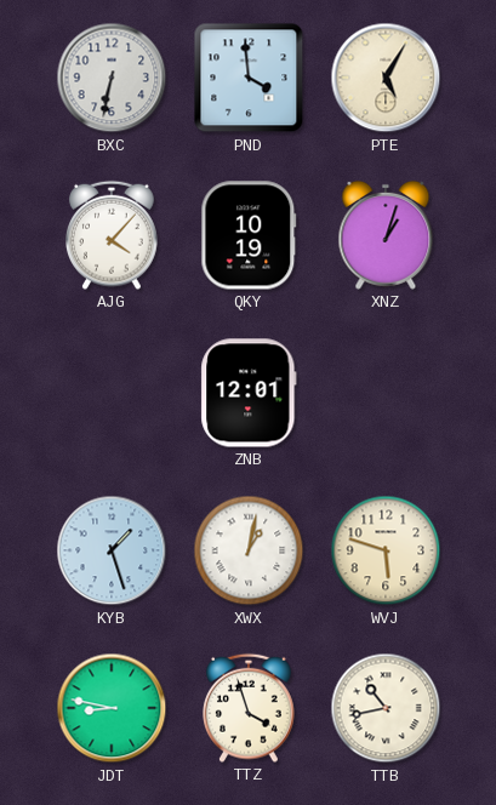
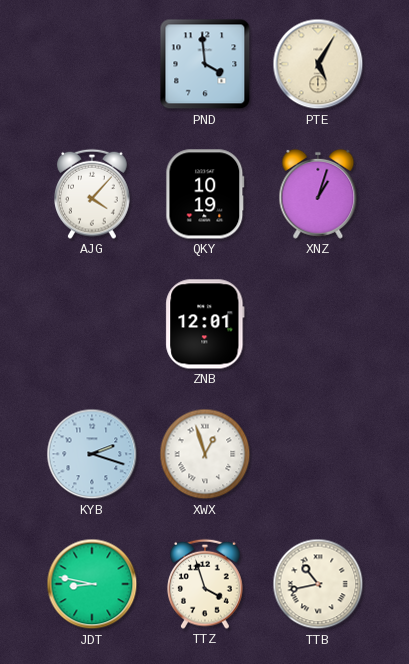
BXC: 6:32 -> none (112, 78)
KYB: 1:27 -> 2:18 (92, 454)
XWX: 1:02 -> 12:57 (205, 454)
WVJ: 5:48 -> none (386, 550)
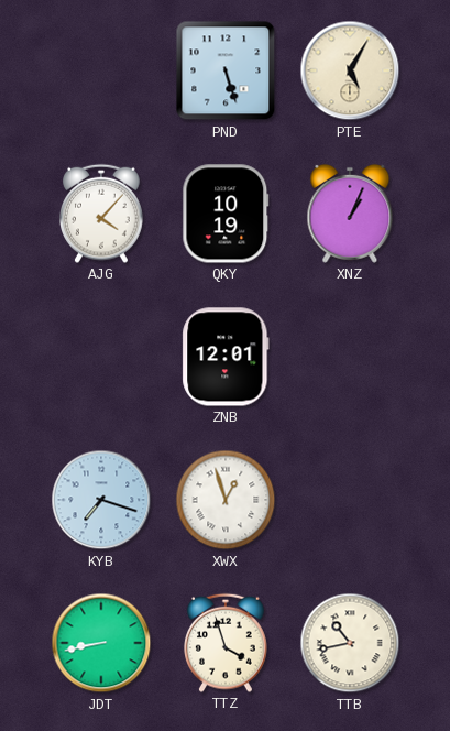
PND: 3:59 -> 5:27 (226, 70)
XNZ: 1:03 -> 1:04 (350, 214)
KYB: 2:18 -> 7:18 (101, 500)
JDT: 8:47 -> 8:43 (101, 643)
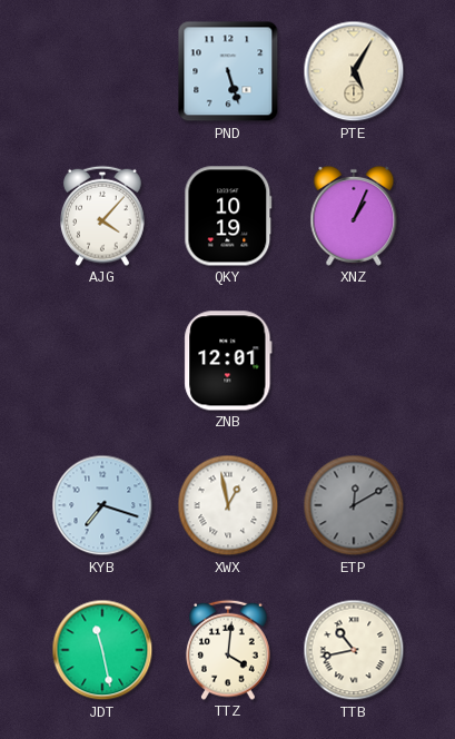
XWX: 12:57 -> 12:58 (228, 505)
ETP: none -> 12:10 (354, 505)
JDT: 8:43 -> 11:28 (102, 650)
TTZ: 3:57 -> 4:01 (229, 650)
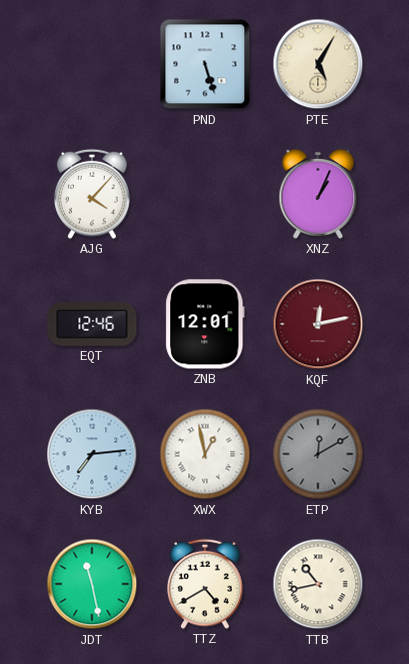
QKY: 10:19 -> none (228, 216)
EQT: none -> 12:46 (92, 325)
KQF: none -> 12:13 (318, 324)
KYB: 7:18 -> 7:14 (92, 454)
TTZ: 4:01 -> 4:40 (206, 584)
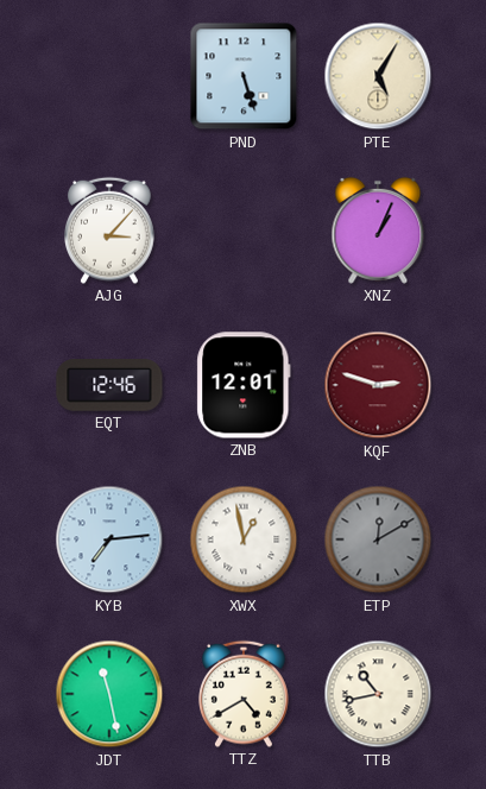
AJG: 4:07 -> 3:07 (111, 231)
KQF: 12:13 -> 2:48 (378, 385)
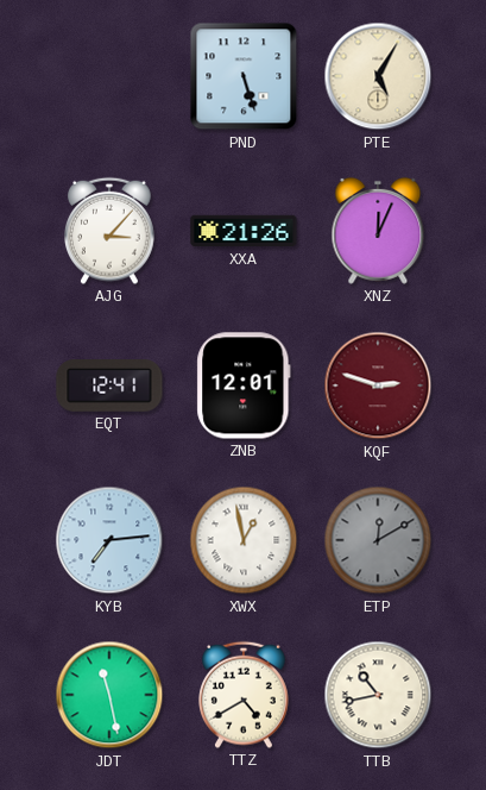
XXA: none -> 21:26 (244, 231)
XNZ: 1:04 -> 12:04 (378, 231)
EQT: 12:46 -> 12:41 (109, 387)
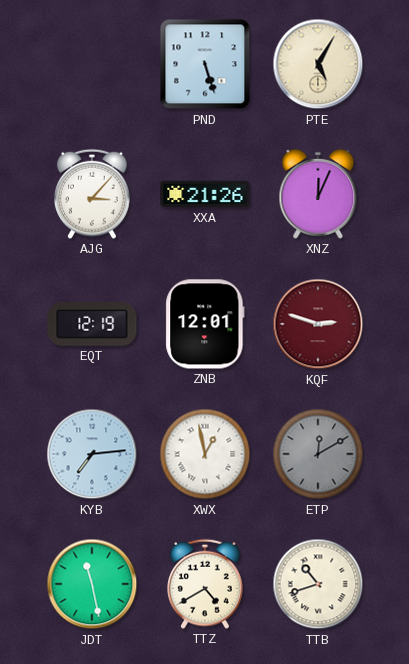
EQT: 12:41 -> 12:19 (92, 325)
TTB: 10:43 -> 10:42 (318, 584)
